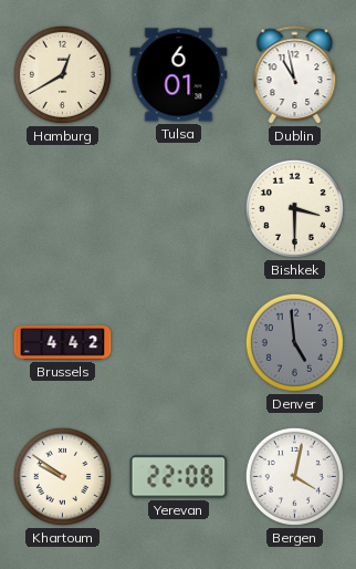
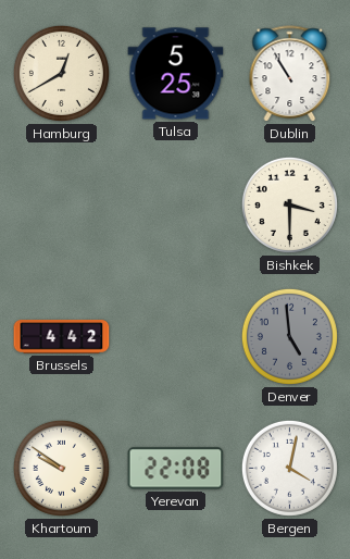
Tulsa: 6:01 -> 5:25 (176, 74)
Dublin: 10:58 -> 10:55 (290, 74)
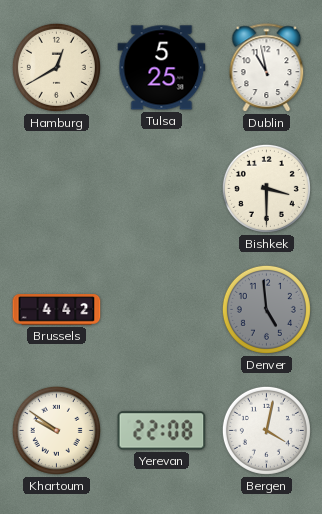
Dublin: 10:55 -> 10:58 (267, 68)
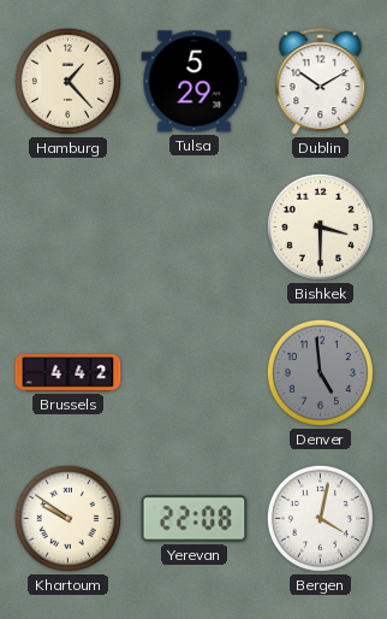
Hamburg: 12:40 -> 1:23 (67, 81)
Tulsa: 5:25 -> 5:29 (195, 82)
Dublin: 10:58 -> 10:10 (321, 82)
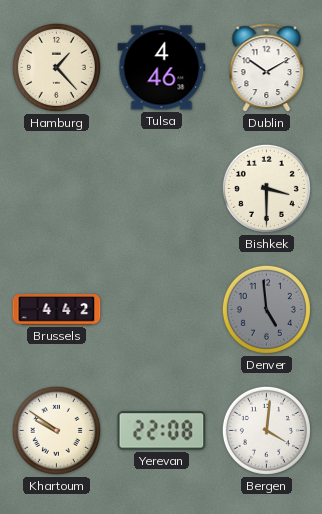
Tulsa: 5:29 -> 4:46 (162, 68)
Bergen: 4:02 -> 4:01 (266, 430)
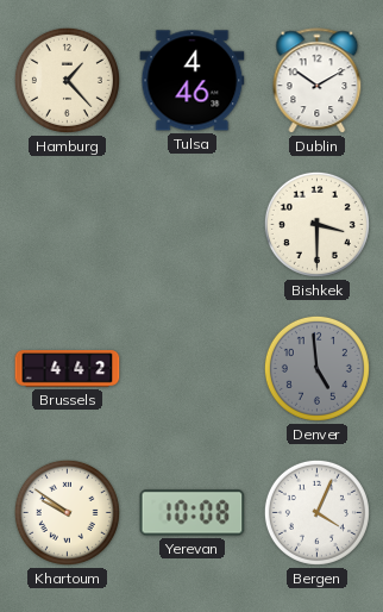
Yerevan: 22:08 -> 10:08 (193, 513)
Bergen: 4:01 -> 4:04 (316, 512)
